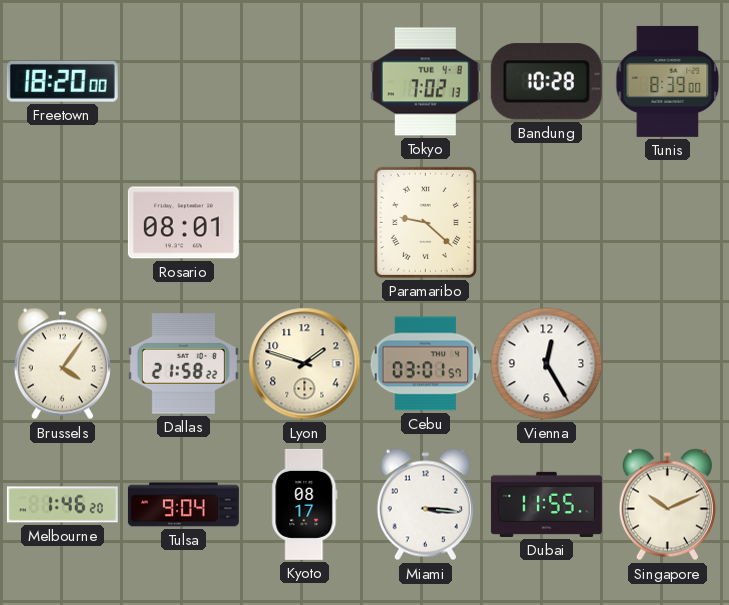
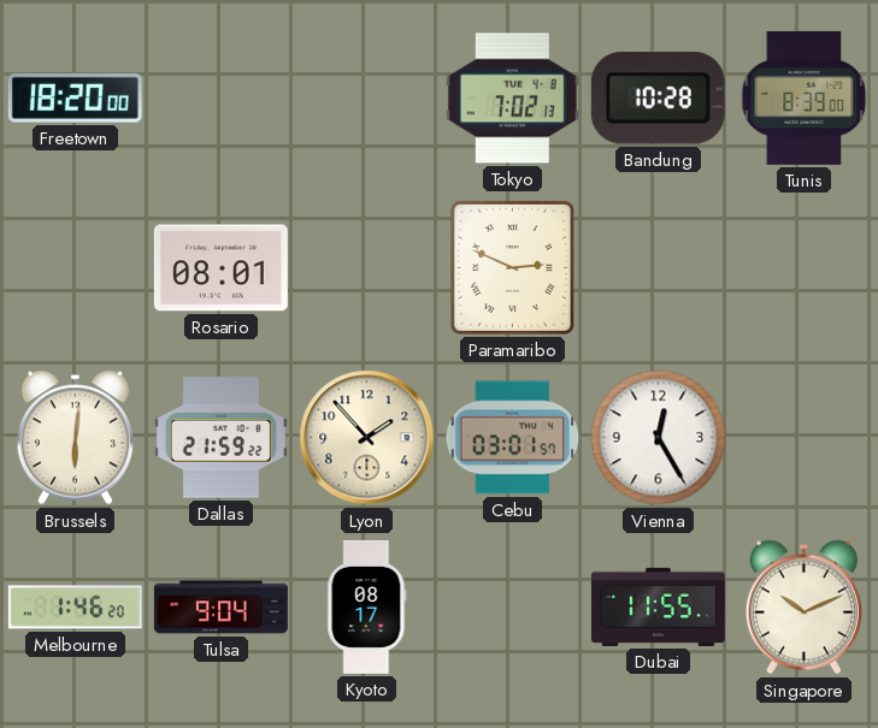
Paramaribo: 9:22 -> 2:49 (512, 267)
Brussels: 4:06 -> 6:01 (75, 438)
Dallas: 21:58 -> 21:59 (220, 438)
Lyon: 1:48 -> 1:53 (367, 438)
Miami: 3:16 -> none (425, 505)
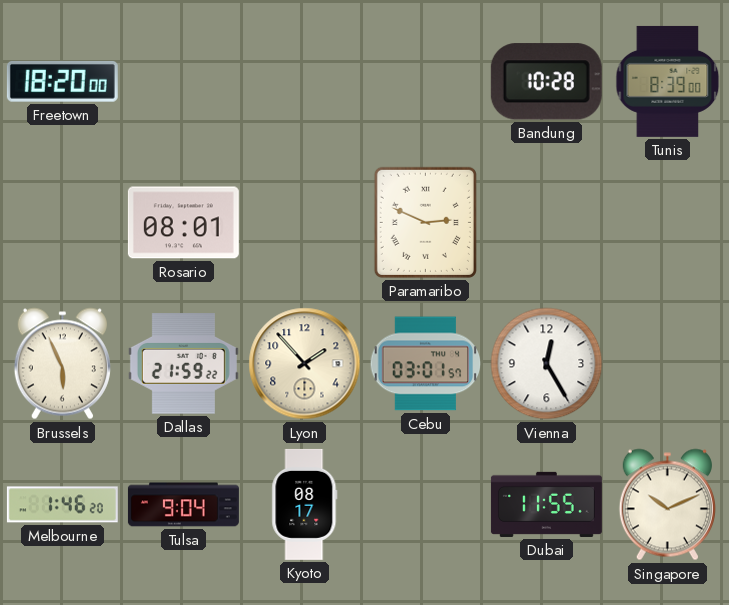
Tokyo: 7:02 -> none (512, 99)
Brussels: 6:01 -> 5:56 (62, 364)
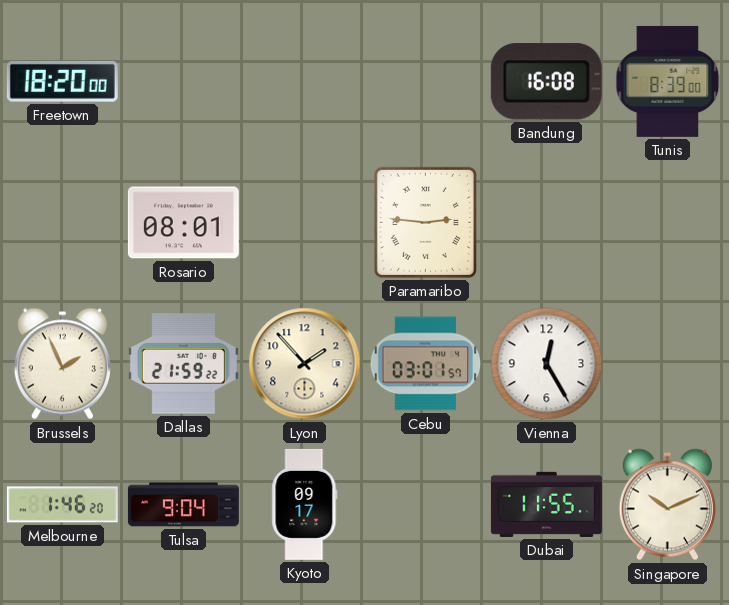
Bandung: 10:28 -> 16:08 (546, 82)
Paramaribo: 2:49 -> 2:46 (425, 222)
Brussels: 5:56 -> 1:56 (62, 364)
Kyoto: 08:17 -> 09:17 (305, 504)
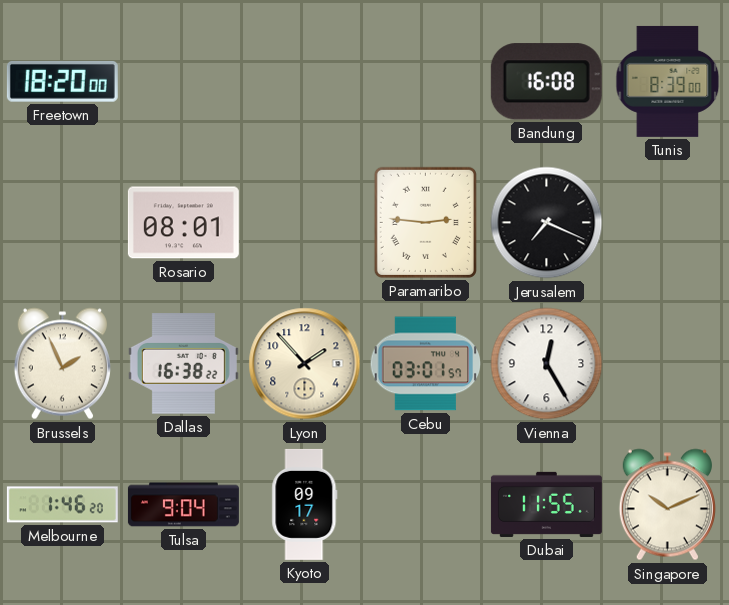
Jerusalem: none -> 7:19 (547, 223)
Dallas: 21:59 -> 16:38 (183, 364)
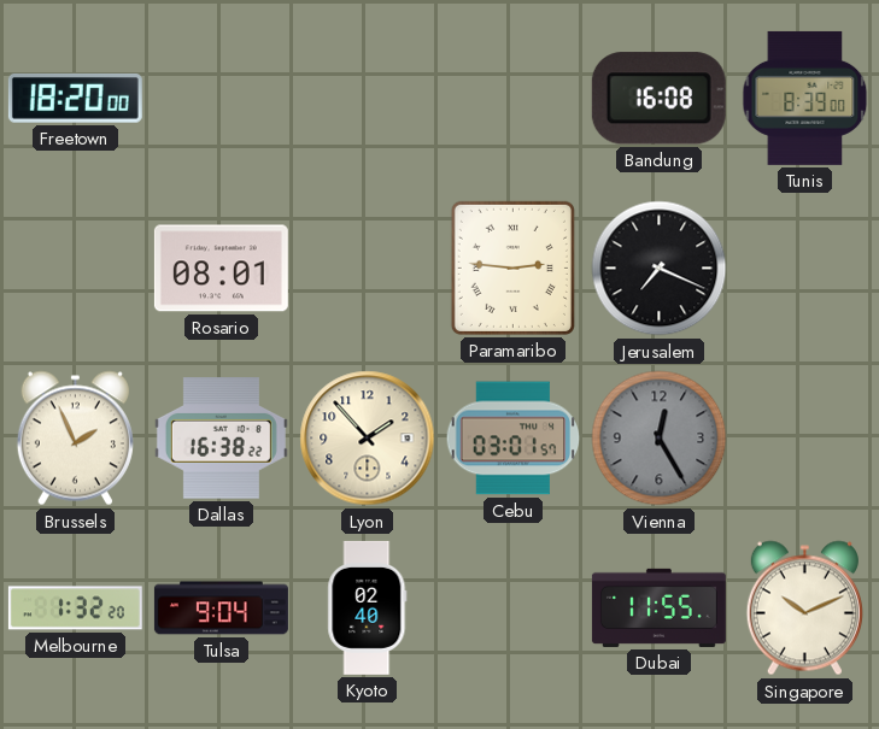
Vienna dial: white -> grey (660, 439)
Melbourne: 1:46 -> 1:32 (75, 609)
Kyoto: 09:17 -> 02:40 (368, 607)
